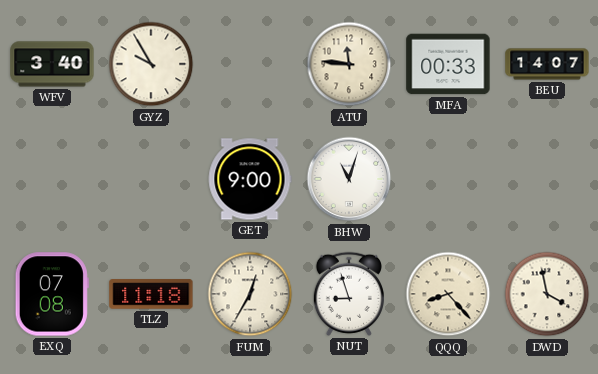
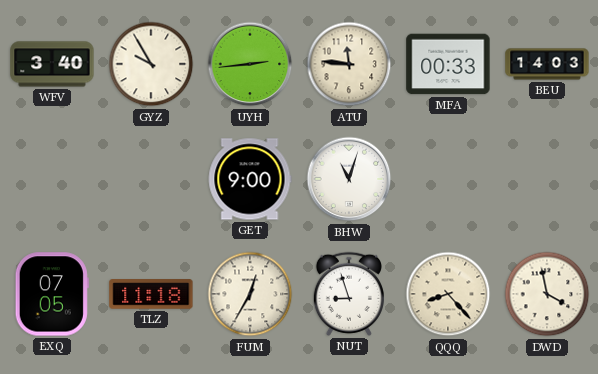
UYH: none -> 2:44 (250, 64)
BEU: 14:07 -> 14:03 (547, 64)
EXQ: 07:08 -> 07:05 (52, 294)
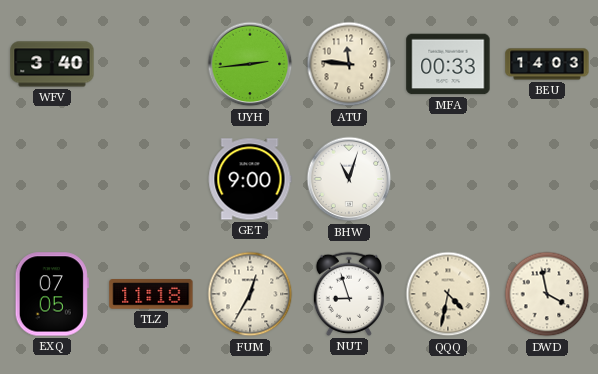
GYZ: 9:55 -> none (151, 64)
QQQ: 8:23 -> 4:32 (448, 294)
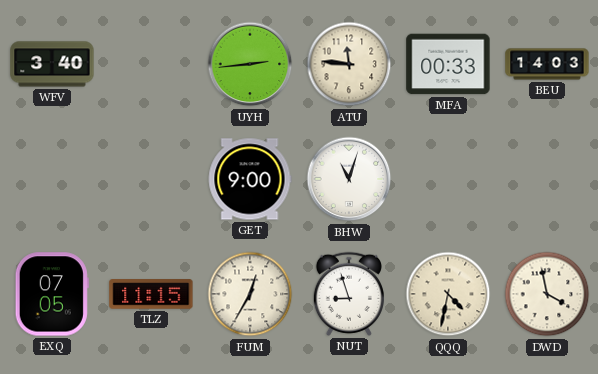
TLZ: 11:18 -> 11:15 (151, 294)
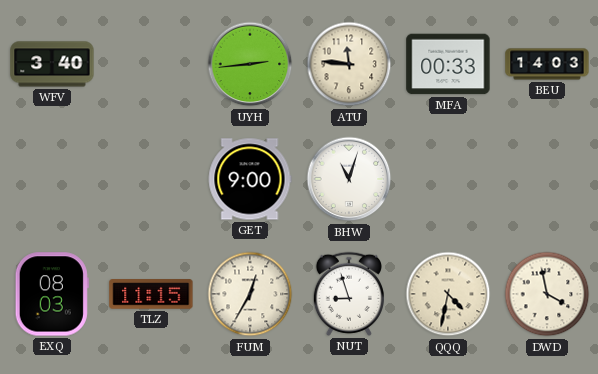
EXQ: 07:05 -> 08:03 (52, 294)
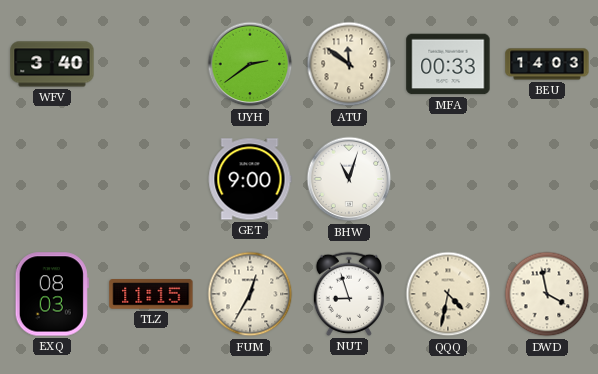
UYH: 2:44 -> 2:39 (250, 64)
ATU: 11:46 -> 11:51 (349, 64)
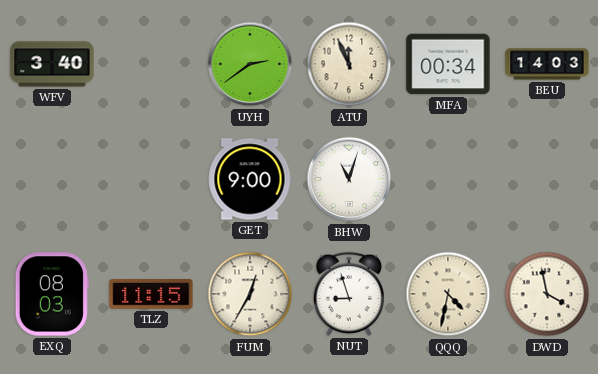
ATU: 11:51 -> 11:56 (349, 64)
MFA: 00:33 -> 00:34 (448, 64)
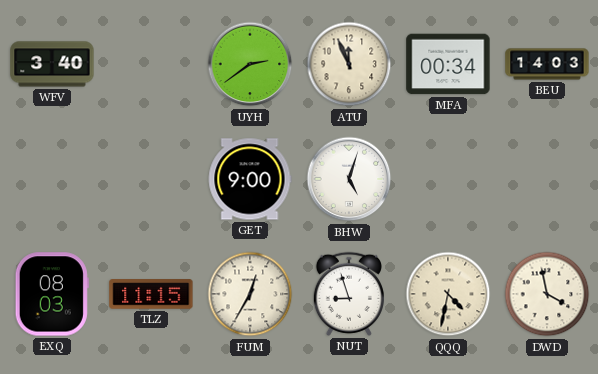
BHW: 11:03 -> 5:03 (349, 179)
